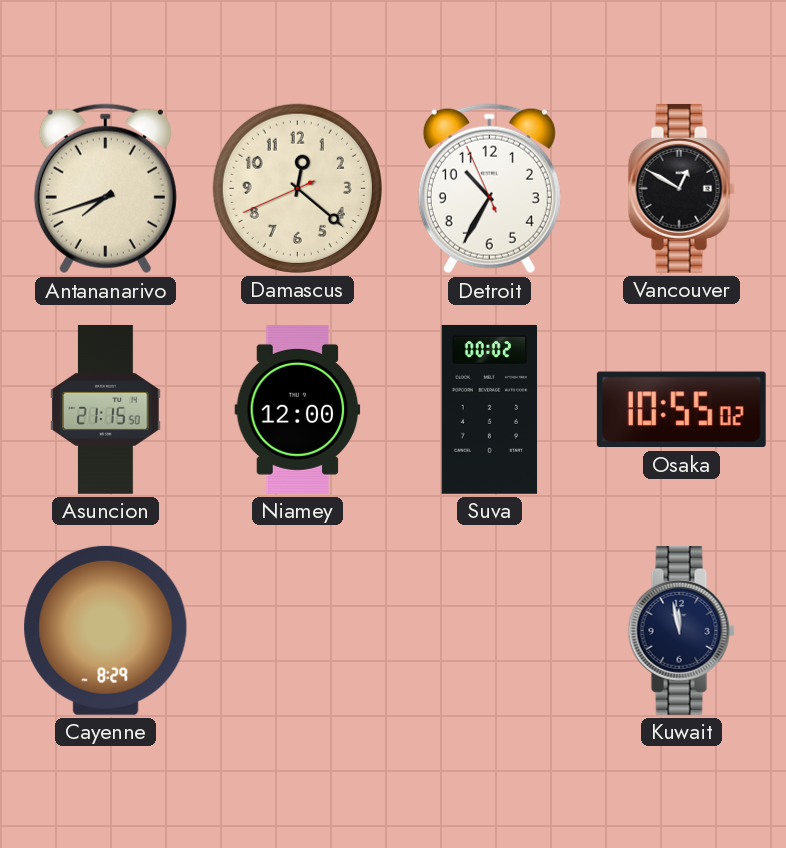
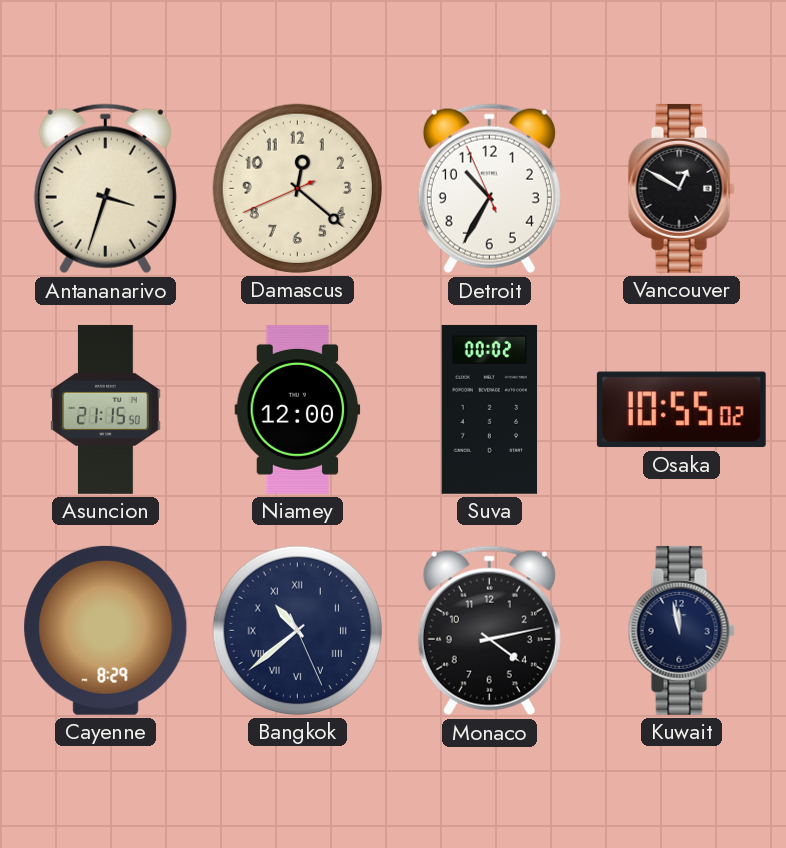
Antananarivo: 7:42 -> 3:33 (105, 189)
Bangkok: none -> 10:38 (297, 630)
Monaco: none -> 4:13 (489, 631)
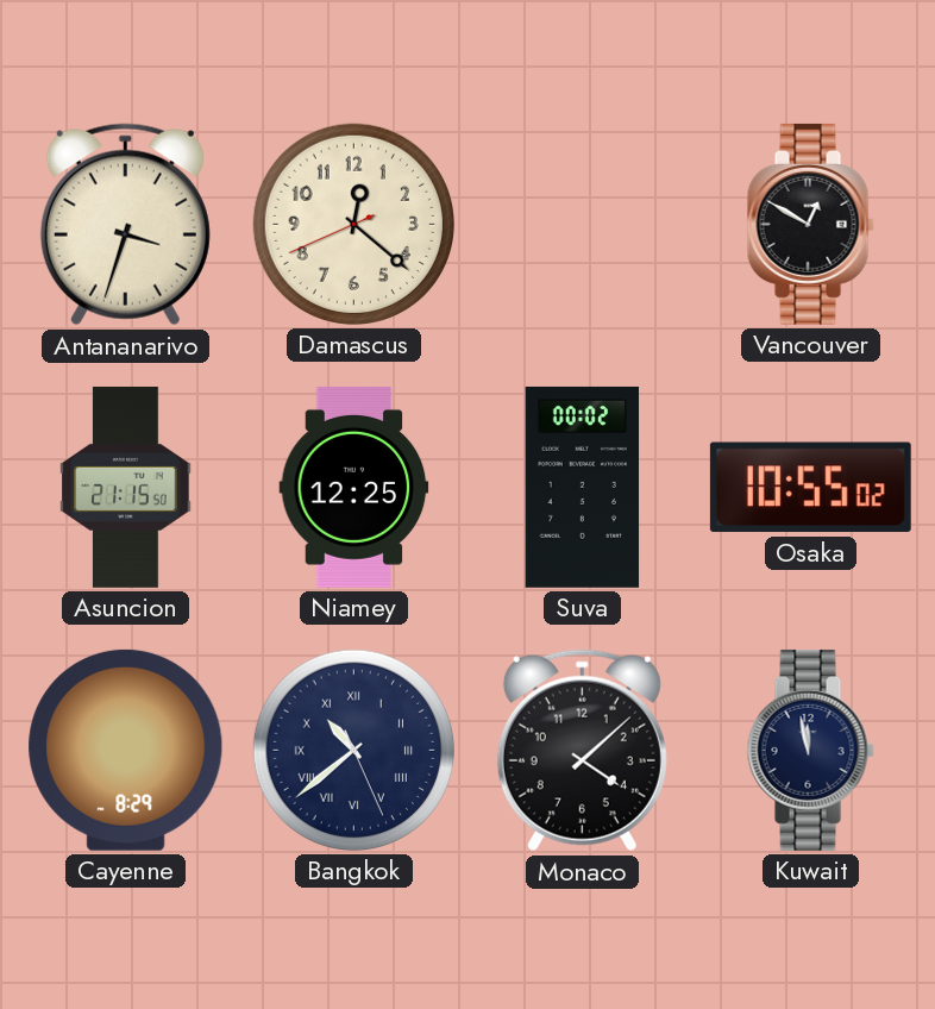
Detroit: 10:34 -> none (489, 189)
Niamey: 12:00 -> 12:25 (354, 487)
Monaco: 4:13 -> 4:08 (582, 751)
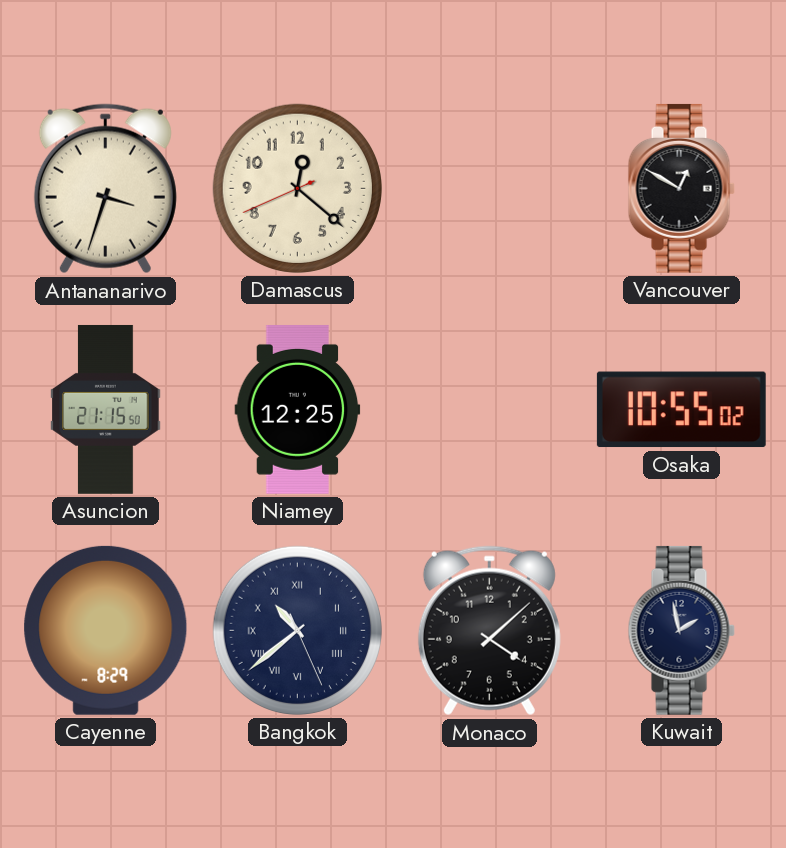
Suva: 00:02 -> none (583, 487)
Kuwait: 11:58 -> 1:58 (681, 630)
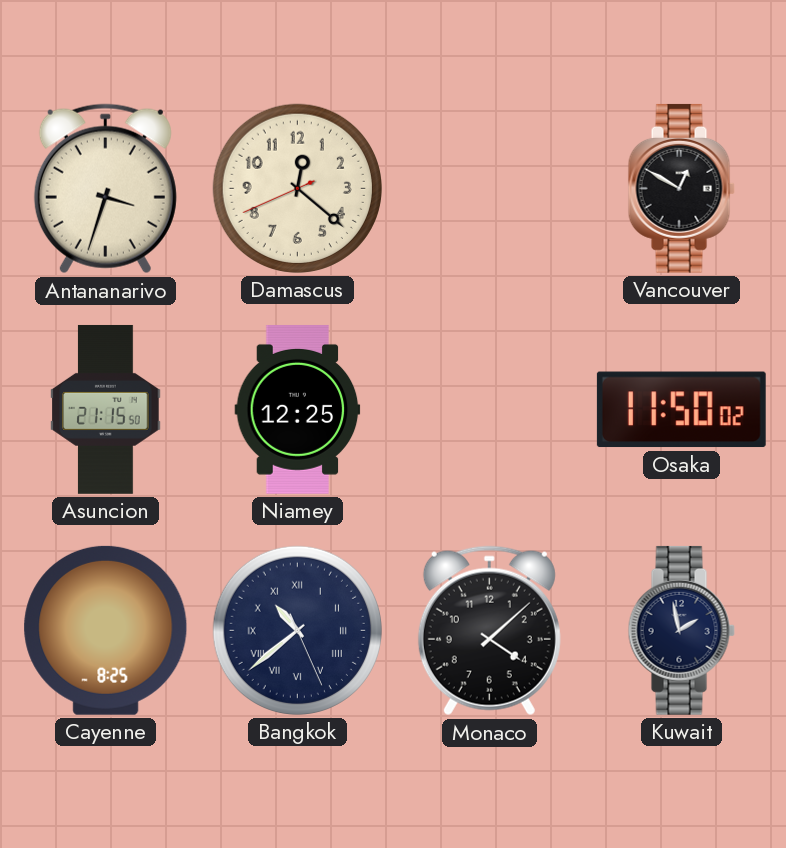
Osaka: 10:55 -> 11:50 (681, 410)
Cayenne: 8:29 -> 8:25 (106, 630)
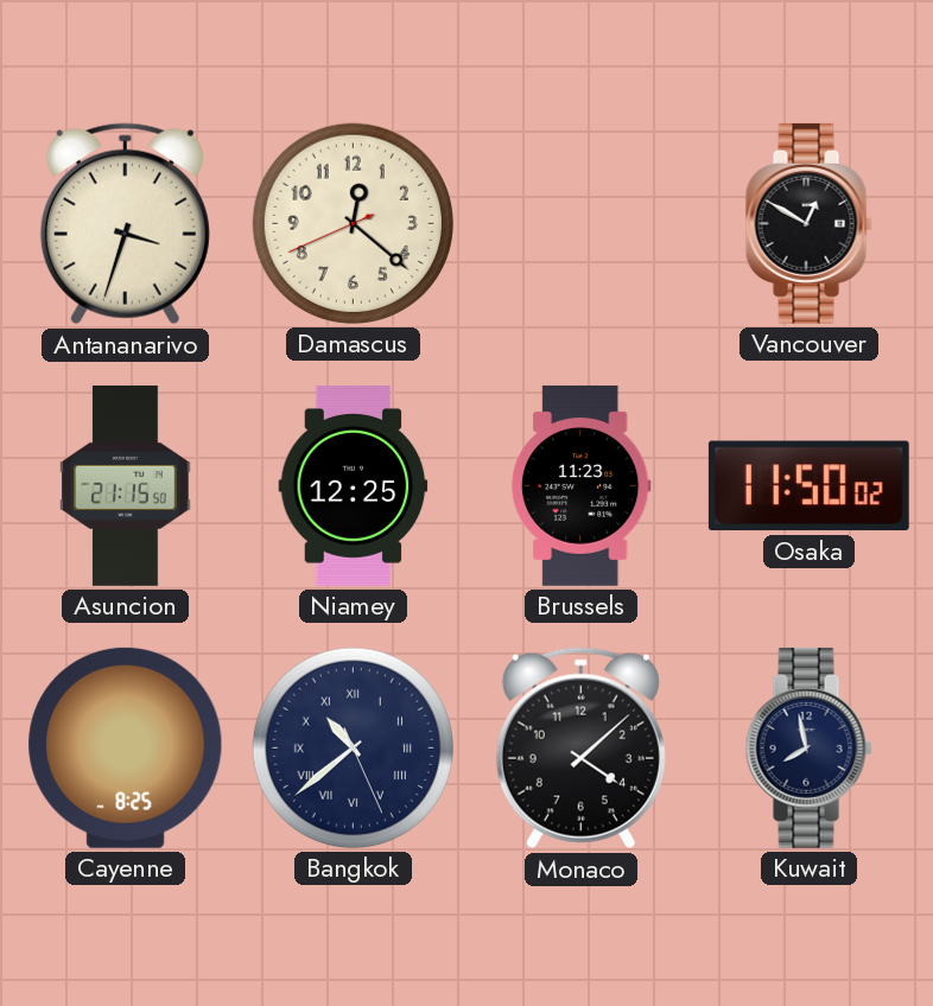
Brussels: none -> 11:23 (580, 485)
Kuwait: 1:58 -> 7:58 (808, 747)
